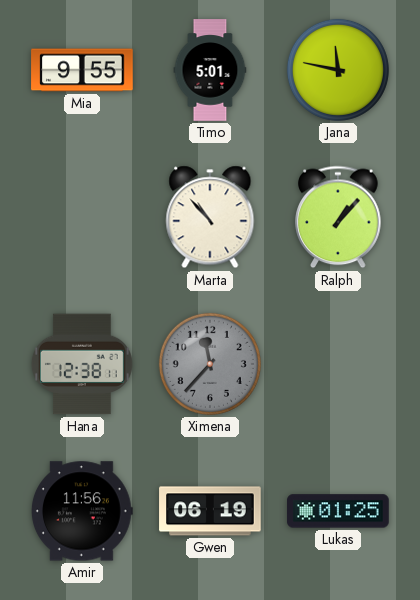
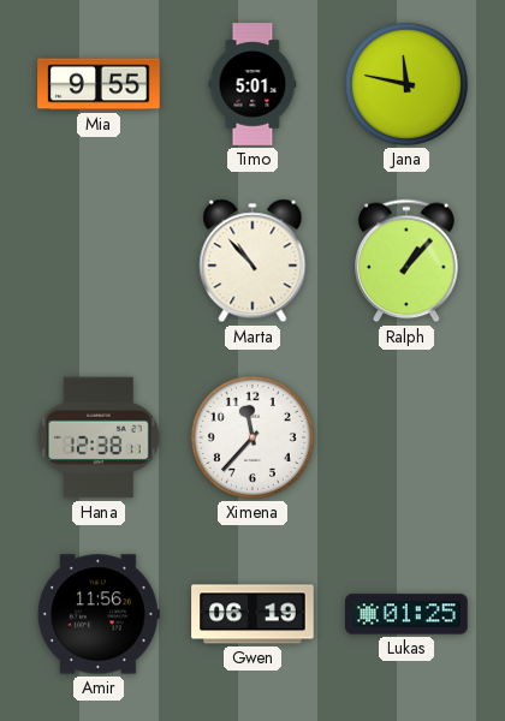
Ximena dial: grey -> white (252, 437)
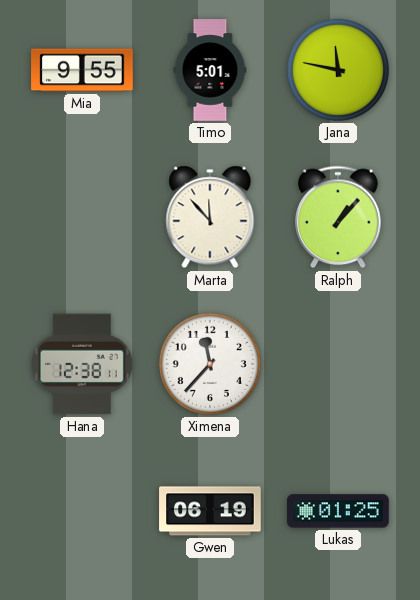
Marta: 10:53 -> 11:53 (210, 217)
Amir: 11:56 -> none (99, 614)
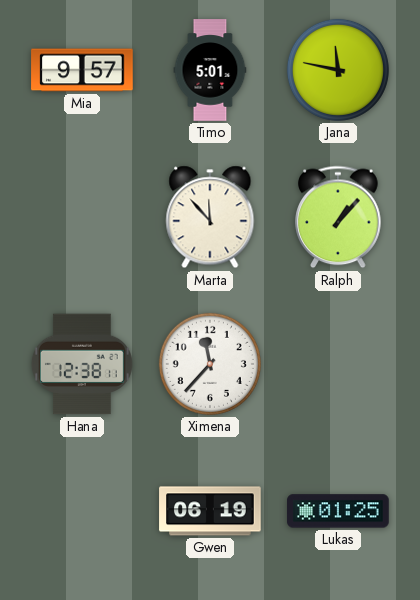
Mia: 9:55 -> 9:57 (82, 70)
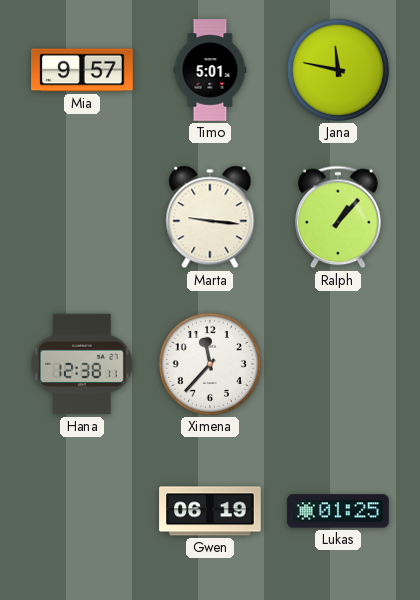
Marta: 11:53 -> 9:16 (210, 217)
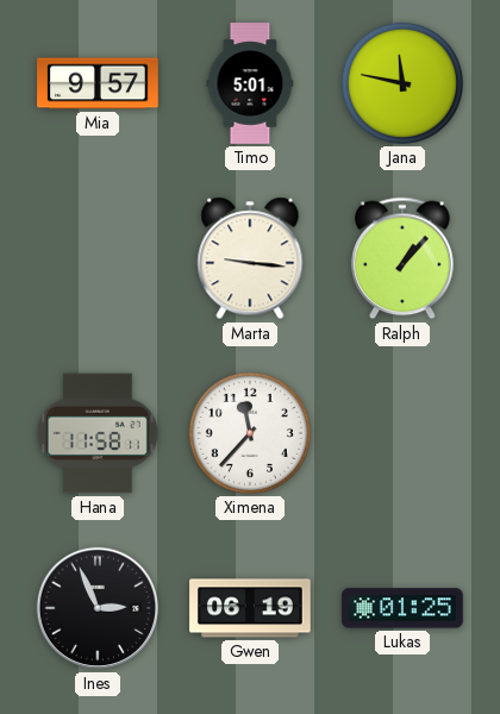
Hana: 12:38 -> 11:58 (98, 433)
Ines: none -> 2:56 (98, 608)
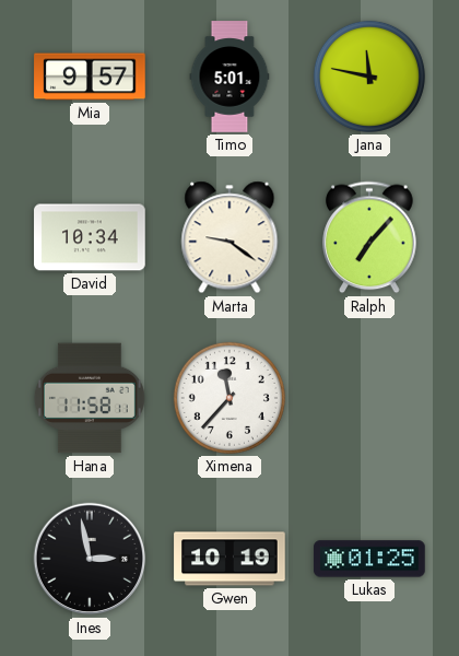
David: none -> 10:34 (90, 237)
Marta: 9:16 -> 9:21 (229, 237)
Ralph: 1:07 -> 7:07 (369, 237)
Ines: 2:56 -> 2:58 (90, 559)
Gwen: 06:19 -> 10:19 (229, 559)
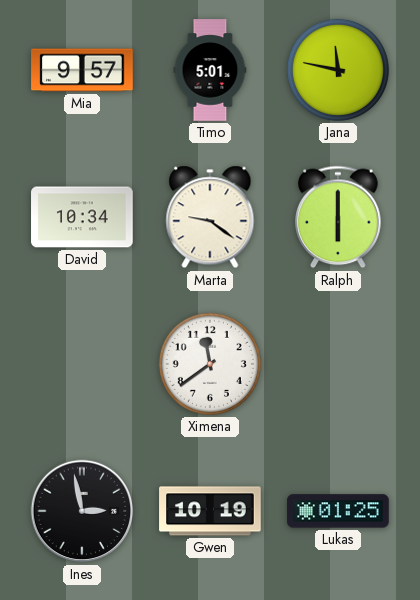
Ralph: 7:07 -> 6:00 (338, 217)
Hana: 11:58 -> none (90, 398)
Ximena: 11:37 -> 11:39 (210, 364)
